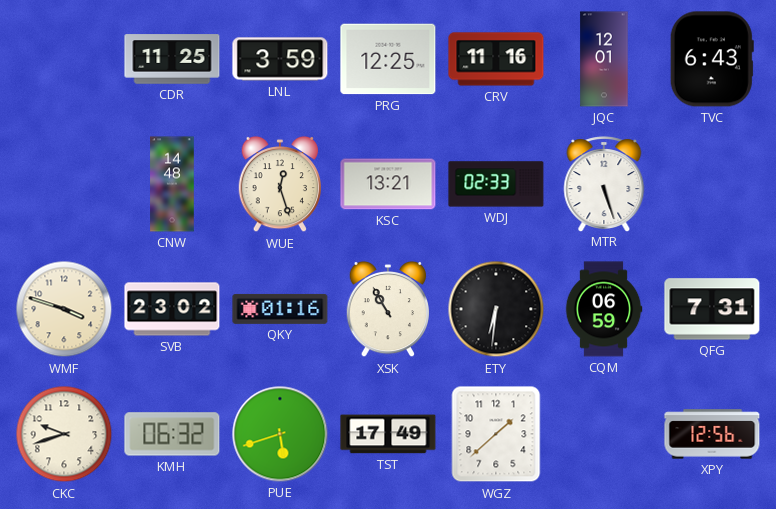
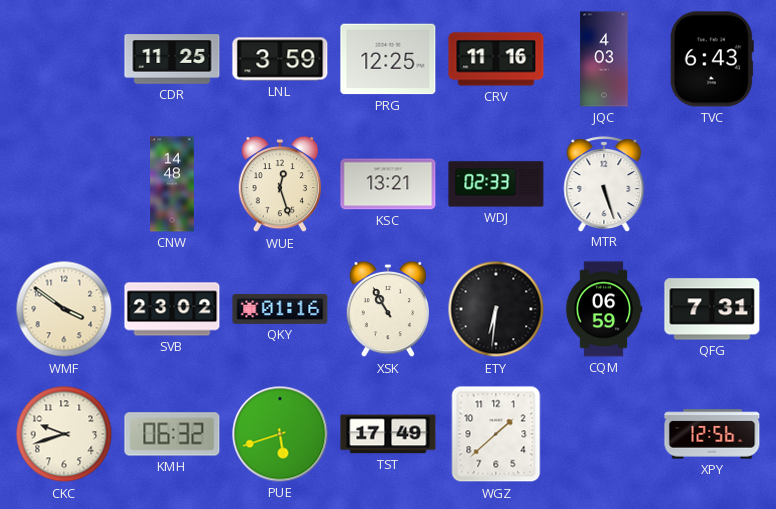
JQC: 12:01 -> 4:03 (604, 59)
WMF: 3:48 -> 3:51 (64, 309)
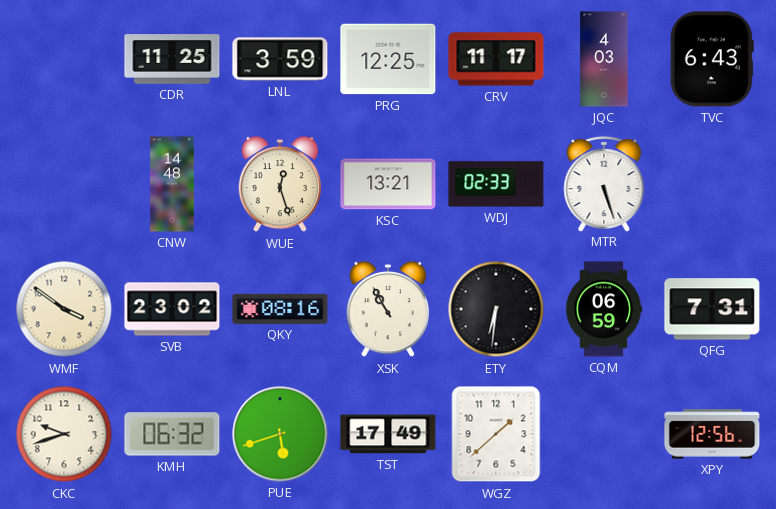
CRV: 11:16 -> 11:17 (496, 59)
QKY: 01:16 -> 08:16 (280, 309)
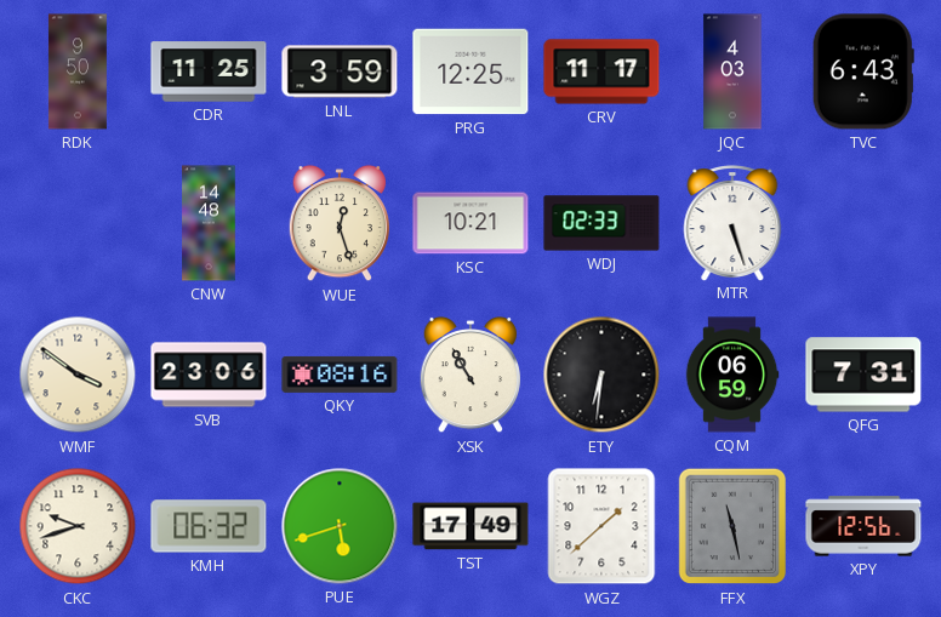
RDK: none -> 9:50 (78, 72)
KSC: 13:21 -> 10:21 (470, 223)
SVB: 23:02 -> 23:06 (209, 375)
FFX: none -> 11:28 (732, 526)
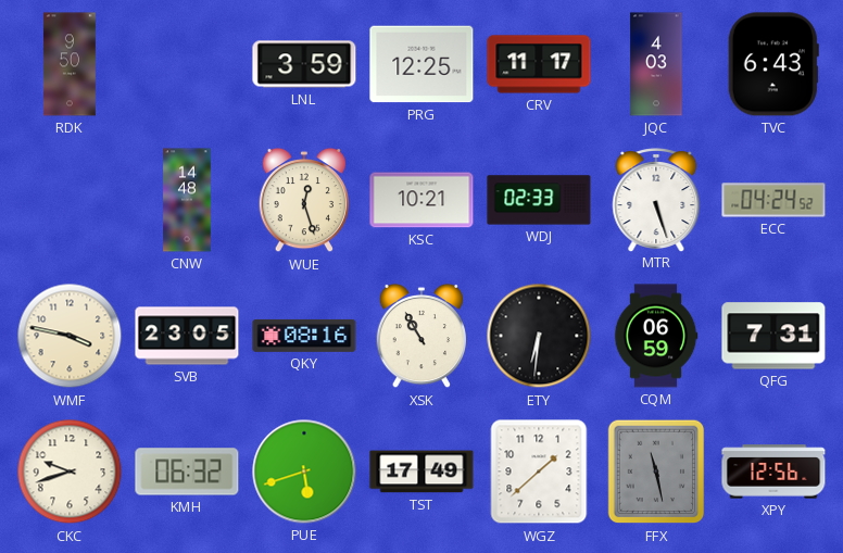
CDR: 11:25 -> none (209, 72)
ECC: none -> 04:24 (773, 200)
WMF: 3:51 -> 3:47 (70, 336)
SVB: 23:06 -> 23:05 (187, 336)
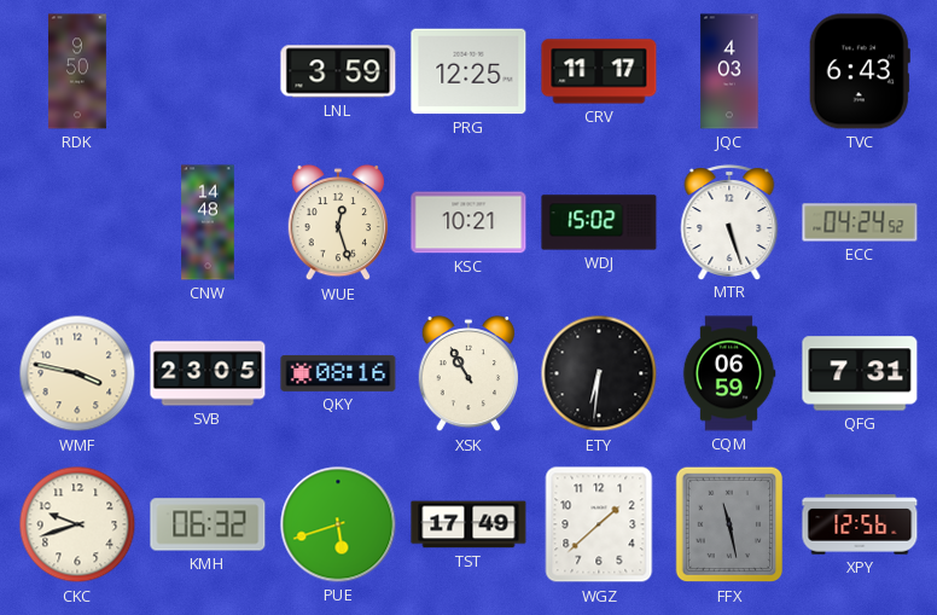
WDJ: 02:33 -> 15:02 (599, 222)
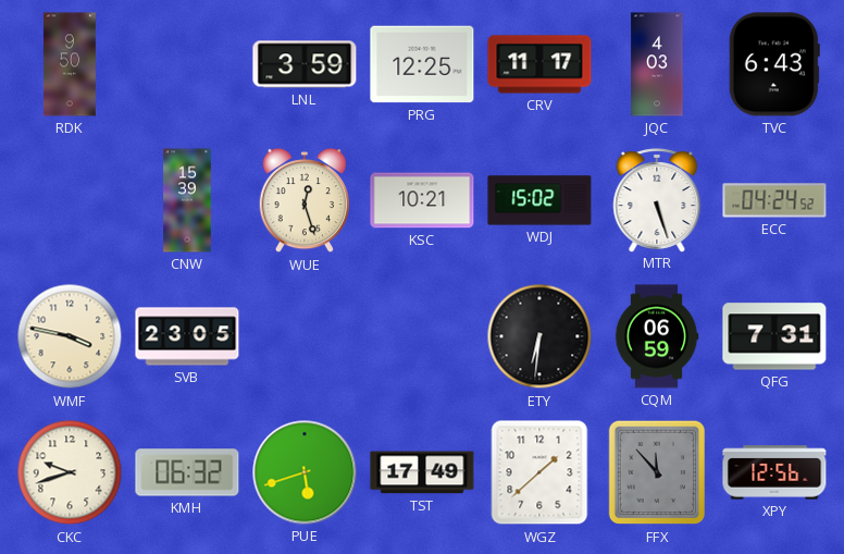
CNW: 14:48 -> 15:39 (187, 200)
QKY: 08:16 -> none (338, 373)
XSK: 10:55 -> none (467, 373)
FFX: 11:28 -> 11:53 (657, 472)
